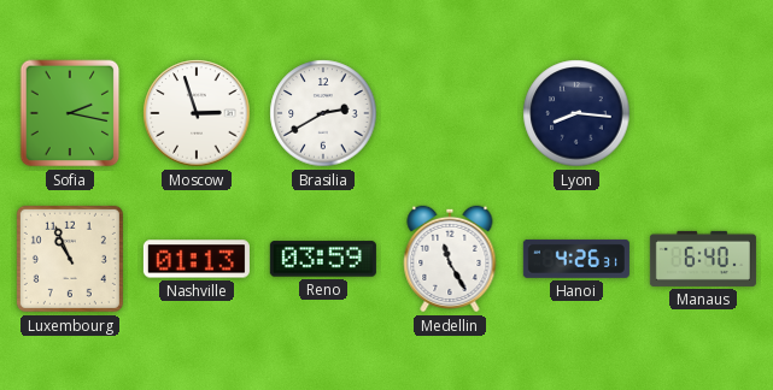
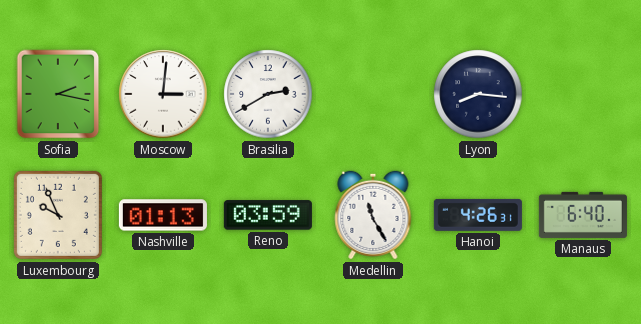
Moscow: 2:57 -> 3:01 (163, 94)
Luxembourg: 10:56 -> 9:56 (58, 215)
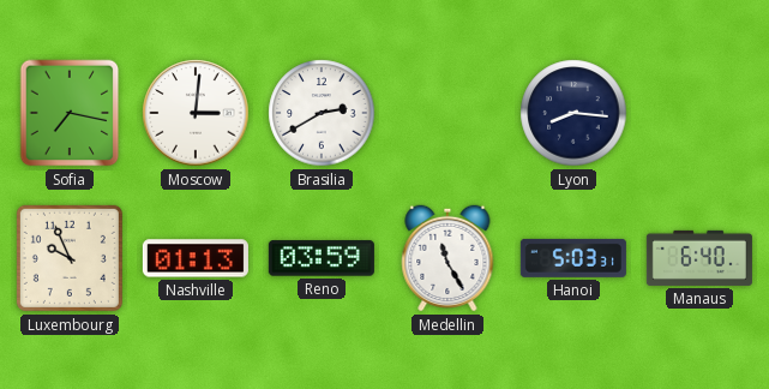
Sofia: 2:17 -> 7:17 (70, 113)
Hanoi: 4:26 -> 5:03 (573, 258)
